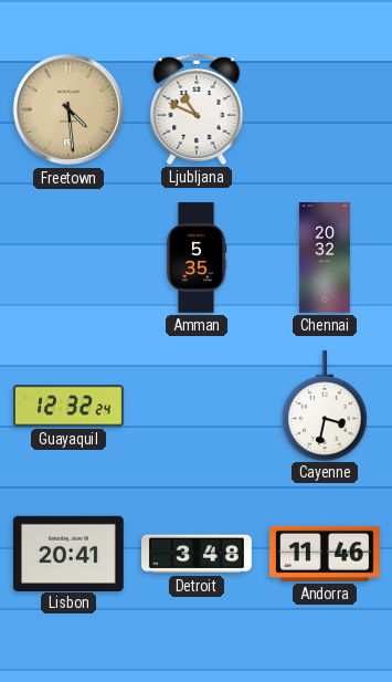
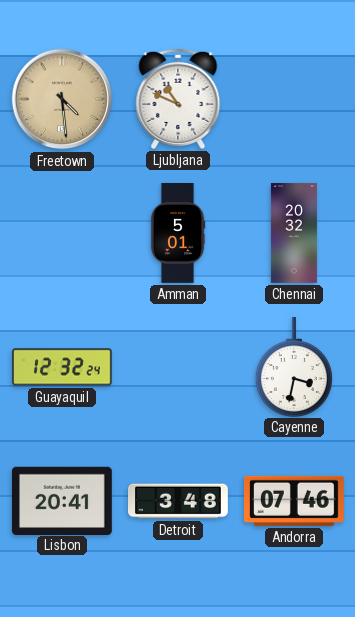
Amman: 5:35 -> 5:01 (178, 233)
Andorra: 11:46 -> 07:46 (295, 501)
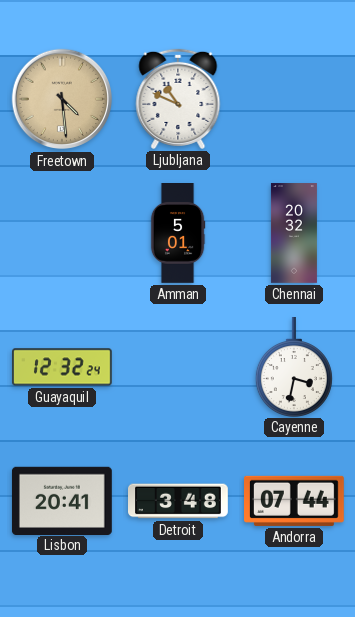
Andorra: 07:46 -> 07:44 (295, 501)
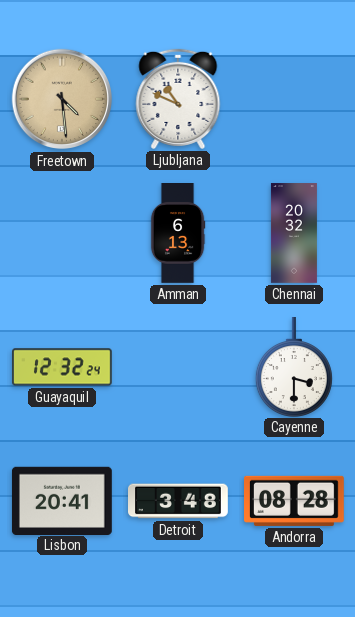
Amman: 5:01 -> 6:13 (178, 233)
Cayenne: 3:32 -> 3:30 (294, 367)
Andorra: 07:44 -> 08:28 (295, 501)
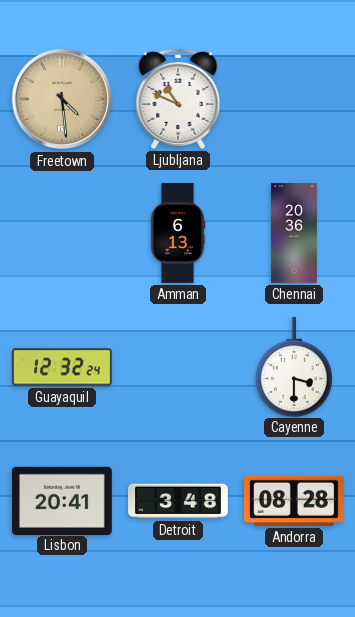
Chennai: 20:32 -> 20:36 (294, 233)
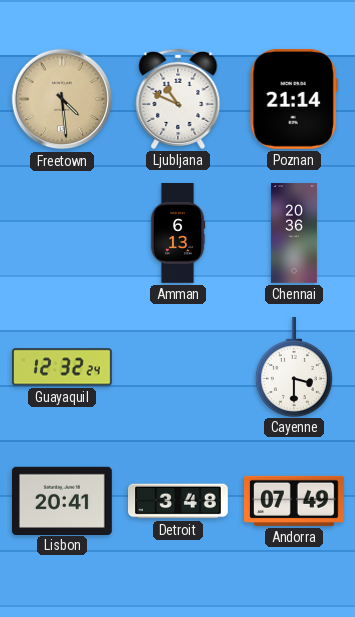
Poznan: none -> 21:14 (294, 99)
Andorra: 08:28 -> 07:49 (295, 501)
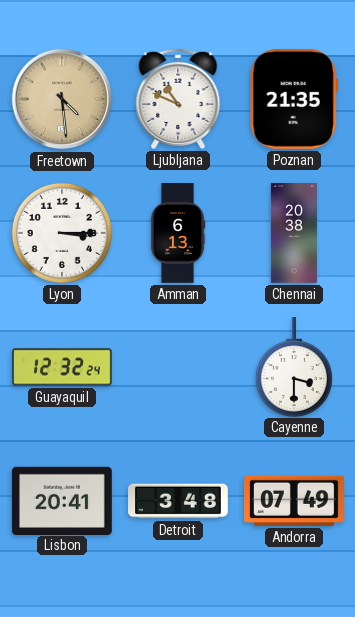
Poznan: 21:14 -> 21:35 (294, 99)
Lyon: none -> 3:15 (62, 233)
Chennai: 20:36 -> 20:38 (294, 233)
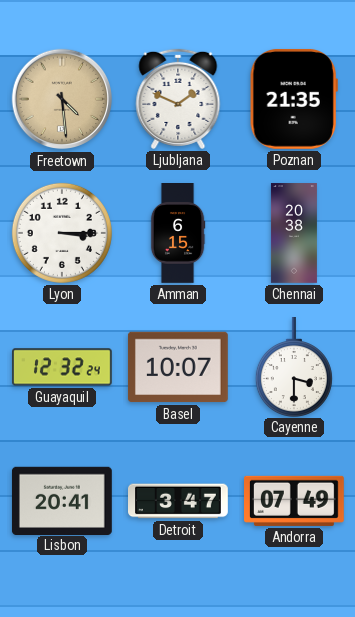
Ljubljana: 10:49 -> 1:49 (178, 99)
Amman: 6:13 -> 6:15 (178, 233)
Basel: none -> 10:07 (178, 367)
Detroit: 3:48 -> 3:47 (179, 501)
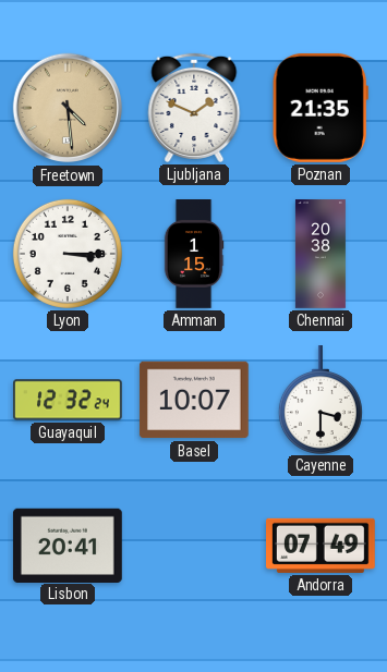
Amman: 6:15 -> 1:15 (194, 254)
Detroit: 3:47 -> none (179, 501)
